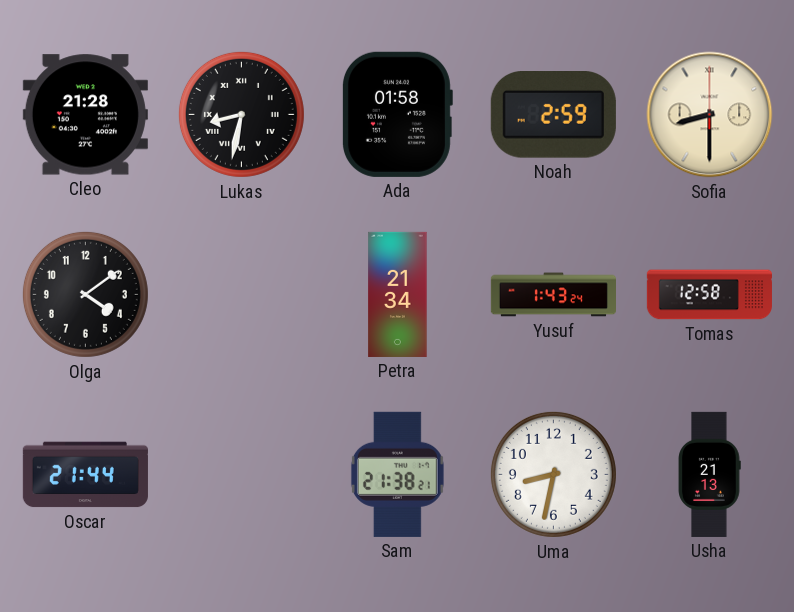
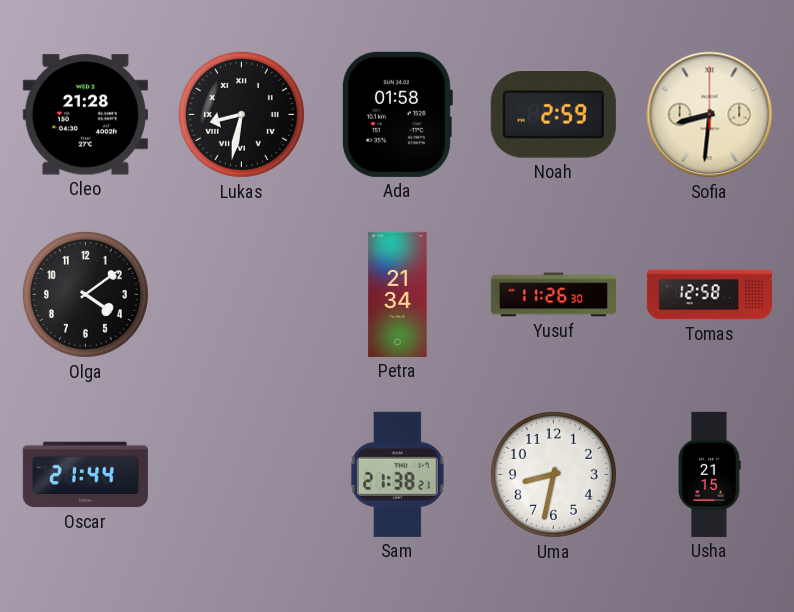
Sofia: 8:30 -> 8:31 (710, 115)
Yusuf: 1:43 -> 11:26 (553, 295)
Usha: 21:13 -> 21:15 (709, 474)
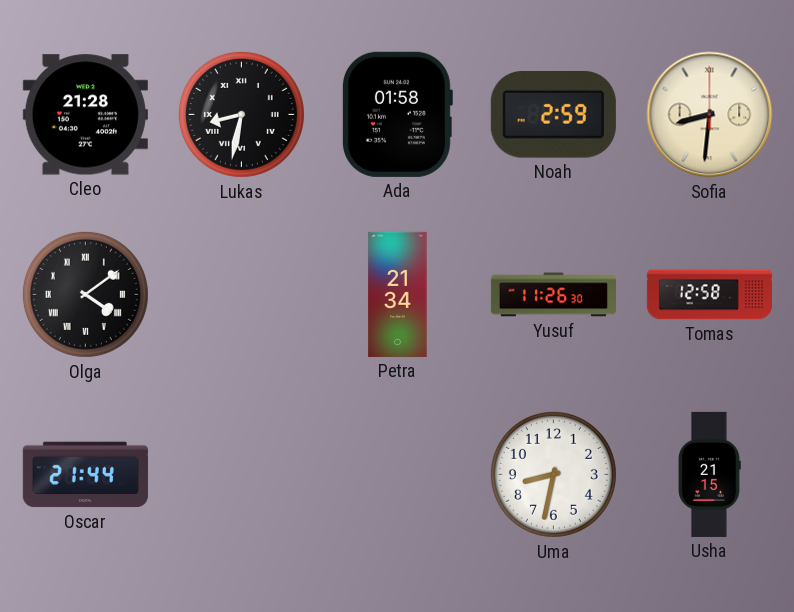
Olga numerals: Arabic -> Roman (85, 294)
Sam: 21:38 -> none (397, 474)
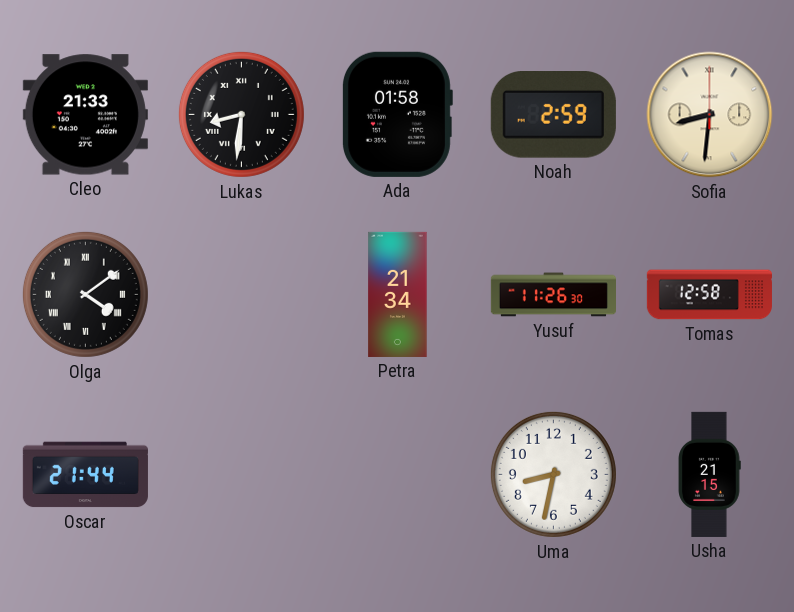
Cleo: 21:28 -> 21:33 (85, 115)
Lukas: 8:32 -> 8:31 (241, 114)
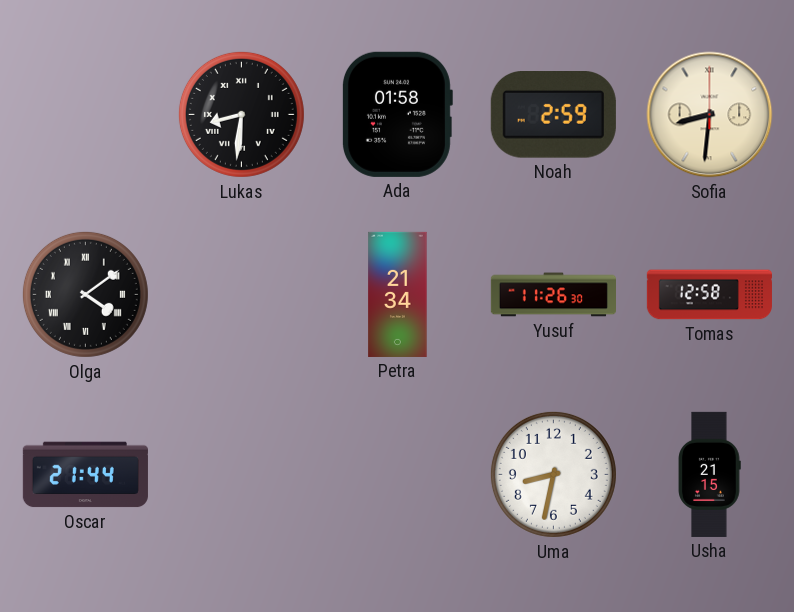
Cleo: 21:33 -> none (85, 115)
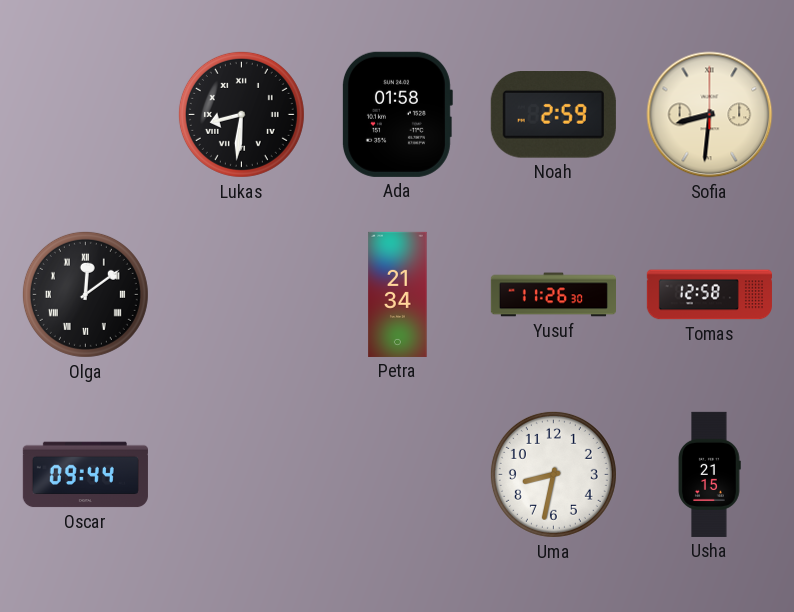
Olga: 4:09 -> 12:09 (85, 294)
Oscar: 21:44 -> 09:44 (85, 475)
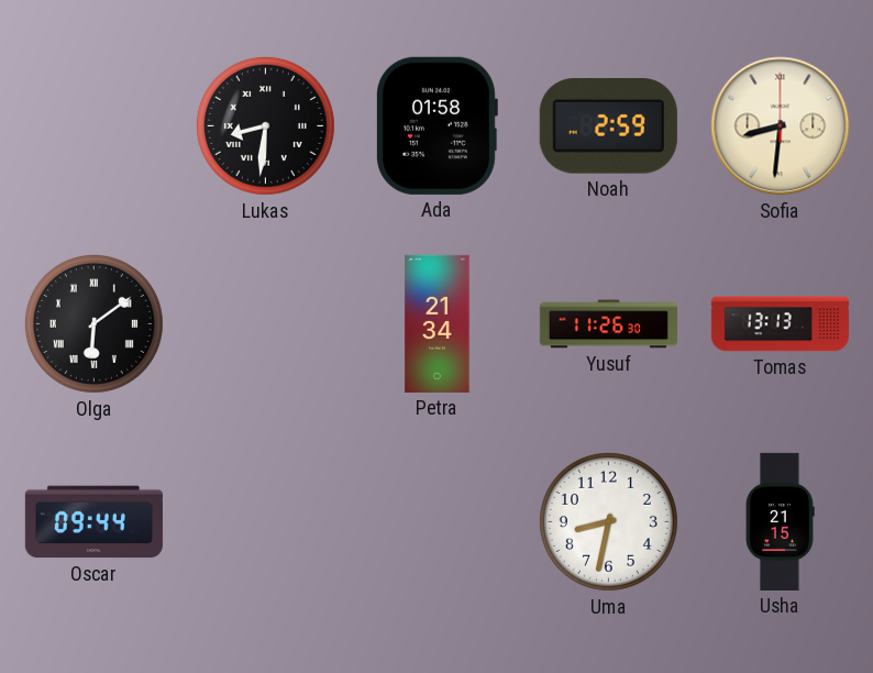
Olga: 12:09 -> 6:09 (93, 323)
Tomas: 12:58 -> 13:13 (780, 324)
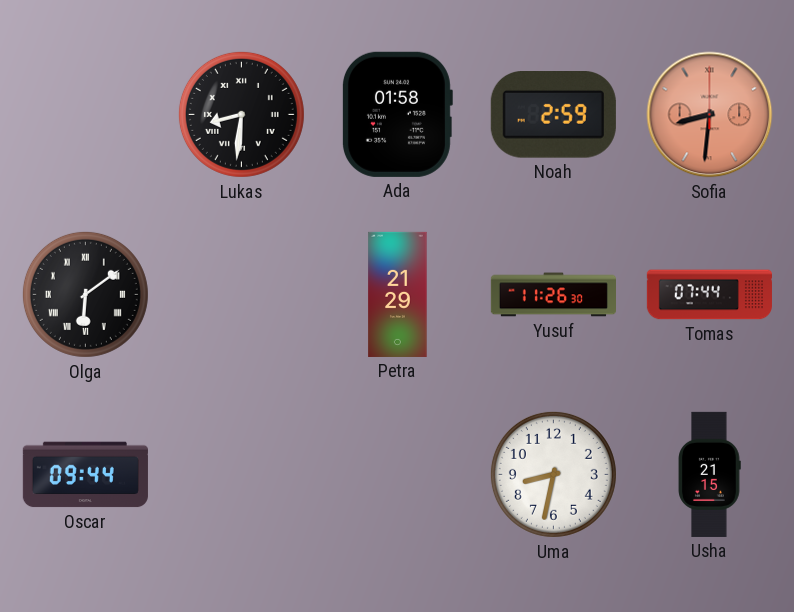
Sofia dial: cream -> salmon (710, 115)
Petra: 21:34 -> 21:29 (398, 294)
Tomas: 13:13 -> 07:44 (709, 295)
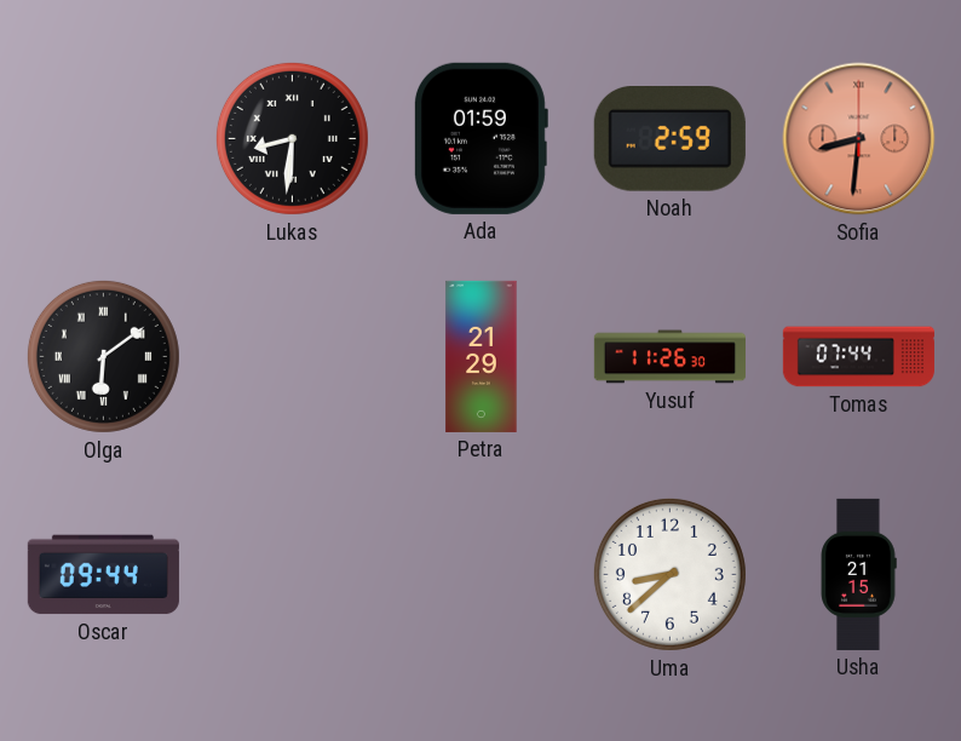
Ada: 01:58 -> 01:59 (480, 138)
Uma: 8:32 -> 8:38 (669, 574)
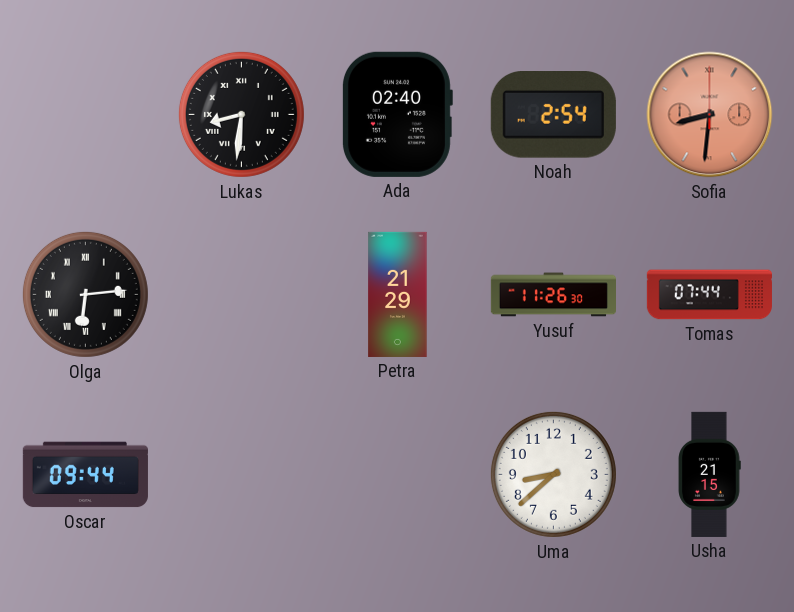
Ada: 01:59 -> 02:40 (397, 114)
Noah: 2:59 -> 2:54 (553, 115)
Olga: 6:09 -> 6:14 (85, 294)
